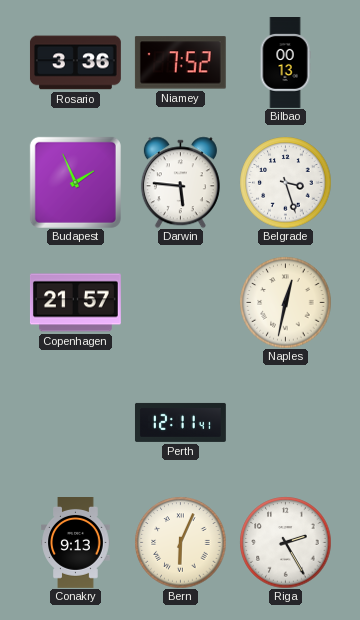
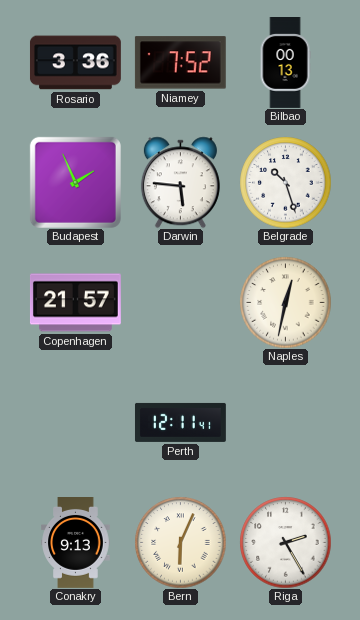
Belgrade: 3:27 -> 10:27 (285, 182)
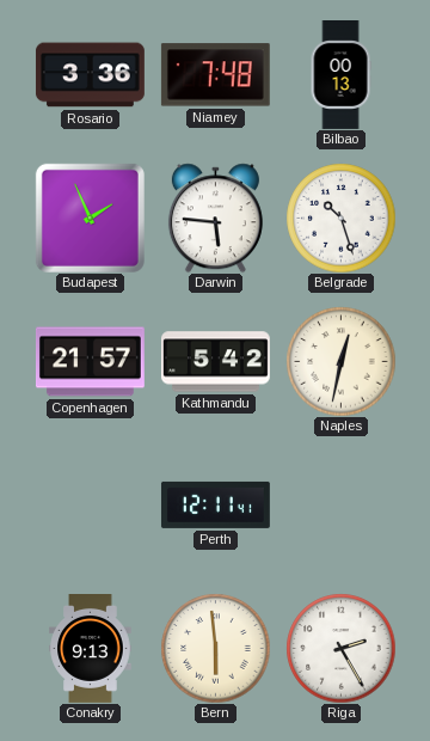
Niamey: 7:52 -> 7:48 (215, 75)
Kathmandu: none -> 5:42 (215, 362)
Bern: 6:04 -> 5:59 (215, 648)
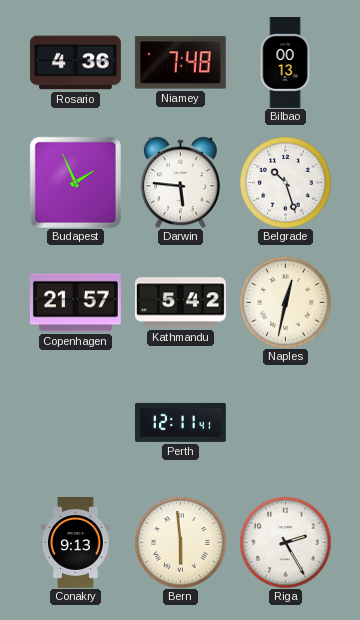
Rosario: 3:36 -> 4:36 (75, 63)
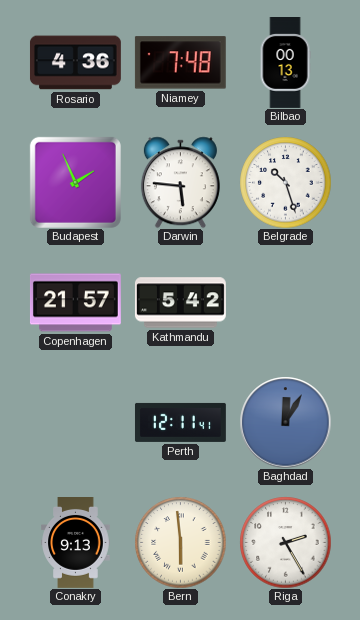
Naples: 12:32 -> none (285, 302)
Baghdad: none -> 12:05 (285, 422)
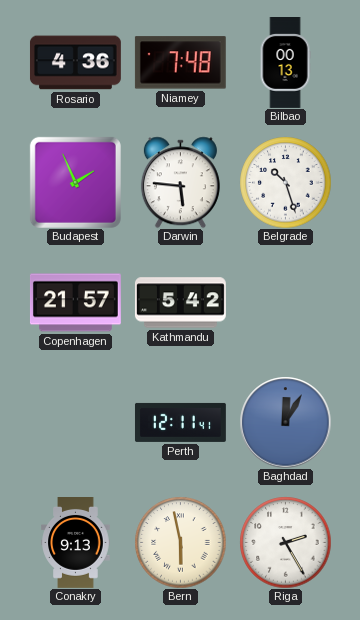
Bern: 5:59 -> 5:58 (180, 542)
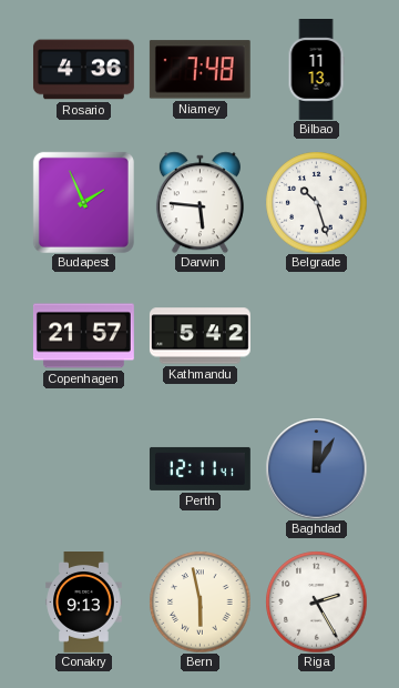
Bilbao: 00:13 -> 11:13 (316, 70)
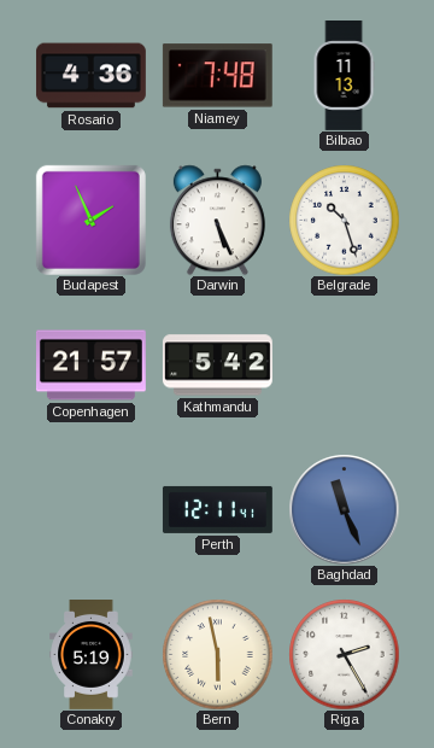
Darwin: 5:46 -> 5:26 (217, 220)
Baghdad: 12:05 -> 11:26 (344, 509)
Conakry: 9:13 -> 5:19 (92, 655)
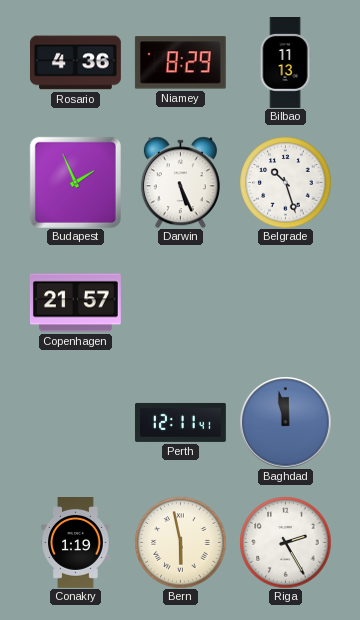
Niamey: 7:48 -> 8:29 (180, 63)
Kathmandu: 5:42 -> none (217, 366)
Baghdad: 11:26 -> 11:58 (285, 422)
Conakry: 5:19 -> 1:19 (76, 543)
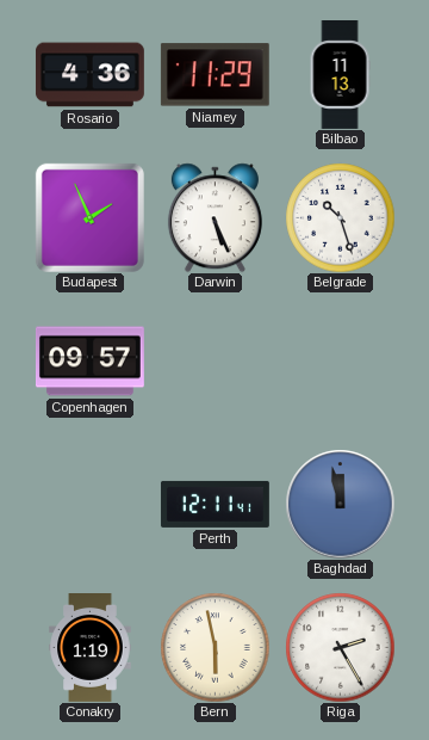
Niamey: 8:29 -> 11:29 (214, 75)
Copenhagen: 21:57 -> 09:57 (89, 362)
